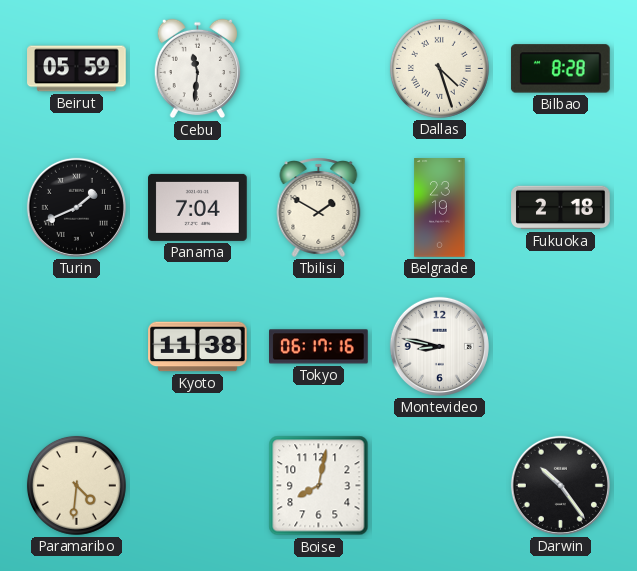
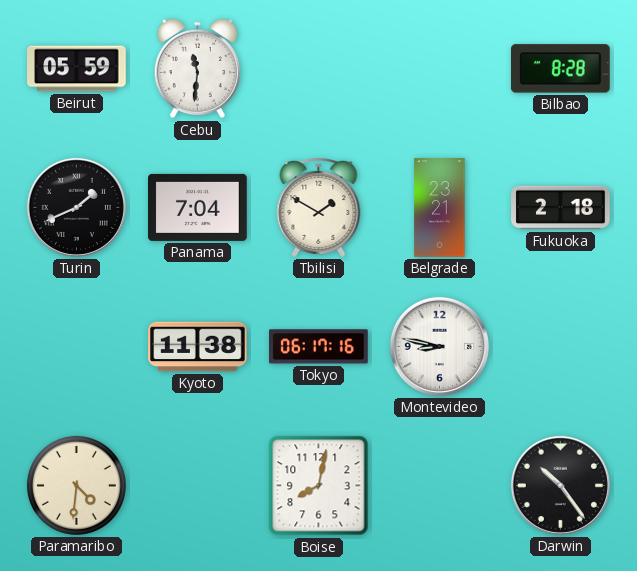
Dallas: 4:27 -> none (439, 68)
Belgrade: 23:19 -> 23:21 (440, 208)
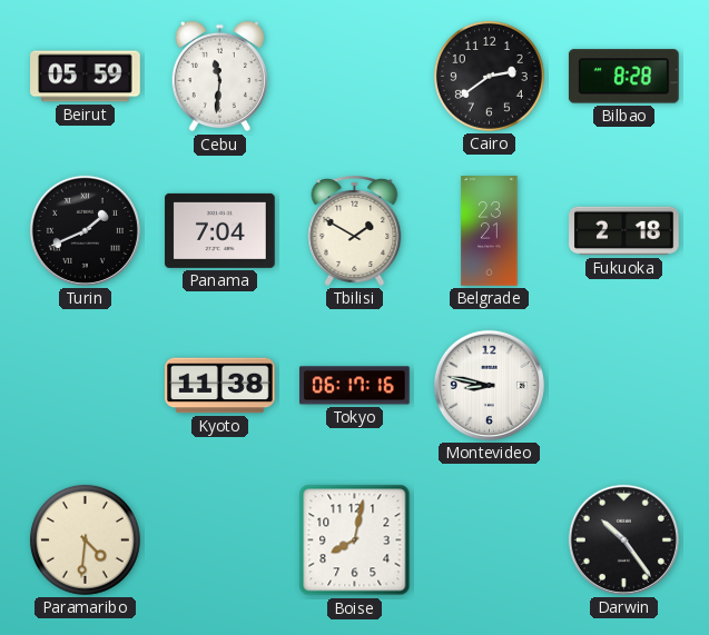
Cairo: none -> 2:39 (489, 76)
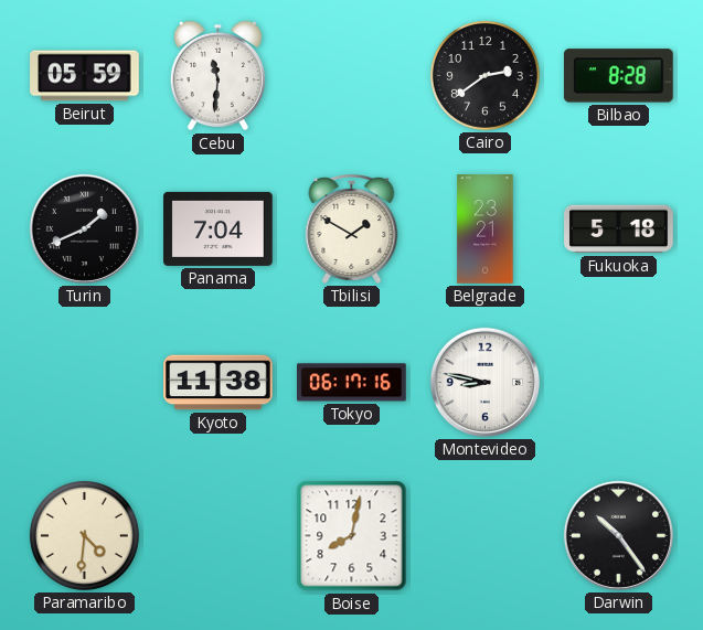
Fukuoka: 2:18 -> 5:18 (619, 229)
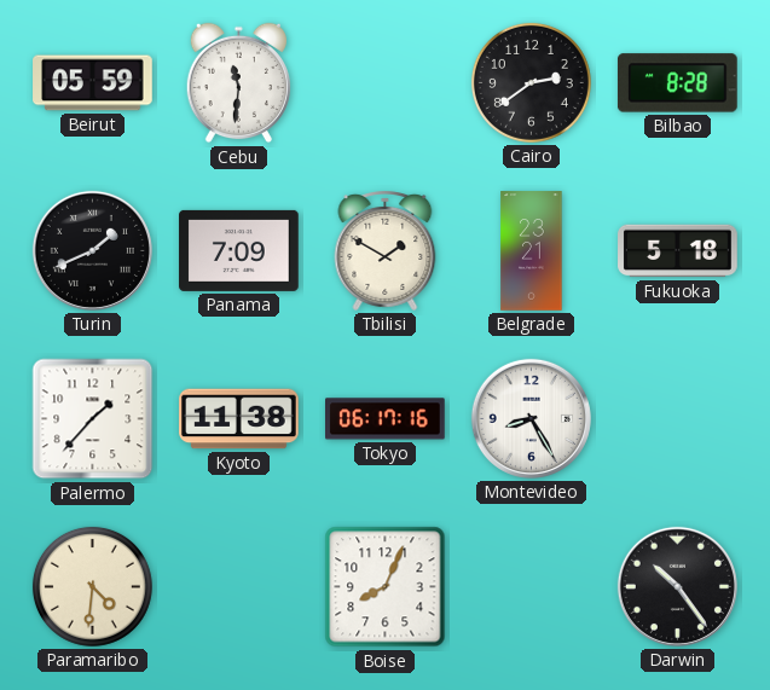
Panama: 7:04 -> 7:09 (239, 250)
Palermo: none -> 1:37 (93, 419)
Montevideo: 8:47 -> 8:25 (531, 418)
Boise: 8:02 -> 8:04 (386, 587)
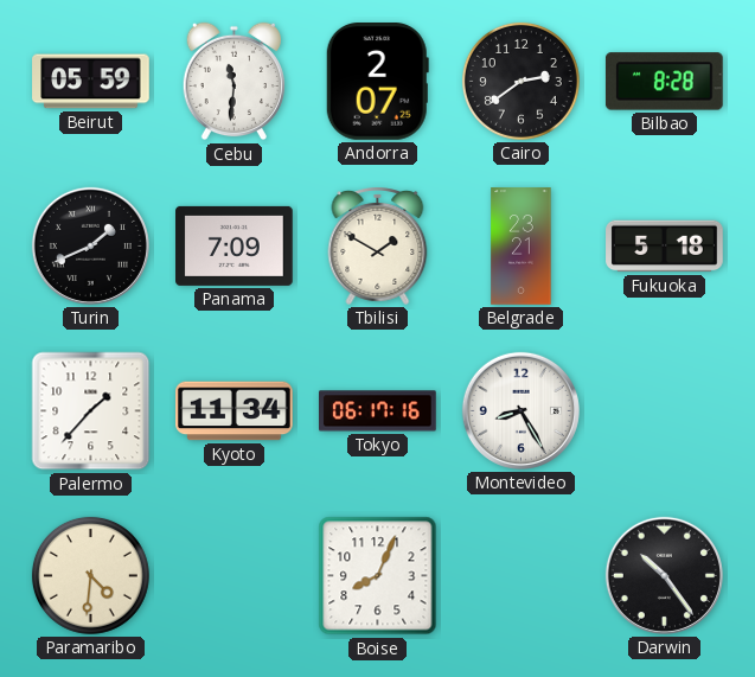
Andorra: none -> 2:07 (377, 82)
Kyoto: 11:38 -> 11:34 (235, 411)
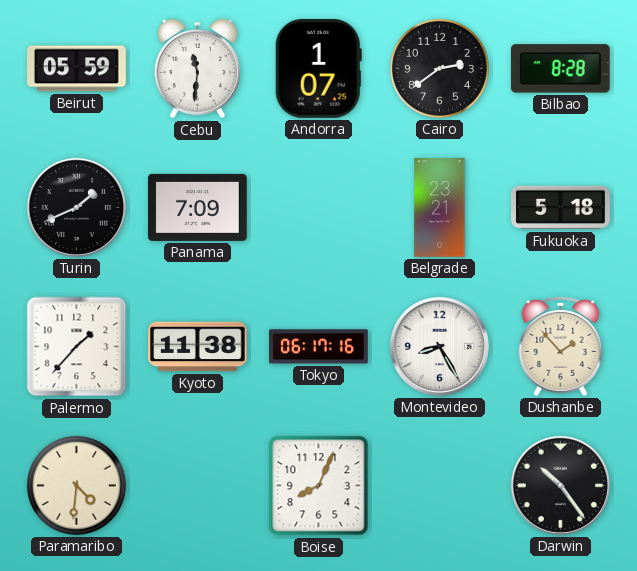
Andorra: 2:07 -> 1:07 (318, 69)
Tbilisi: 1:50 -> none (378, 247)
Kyoto: 11:34 -> 11:38 (198, 347)
Dushanbe: none -> 1:53 (561, 347)
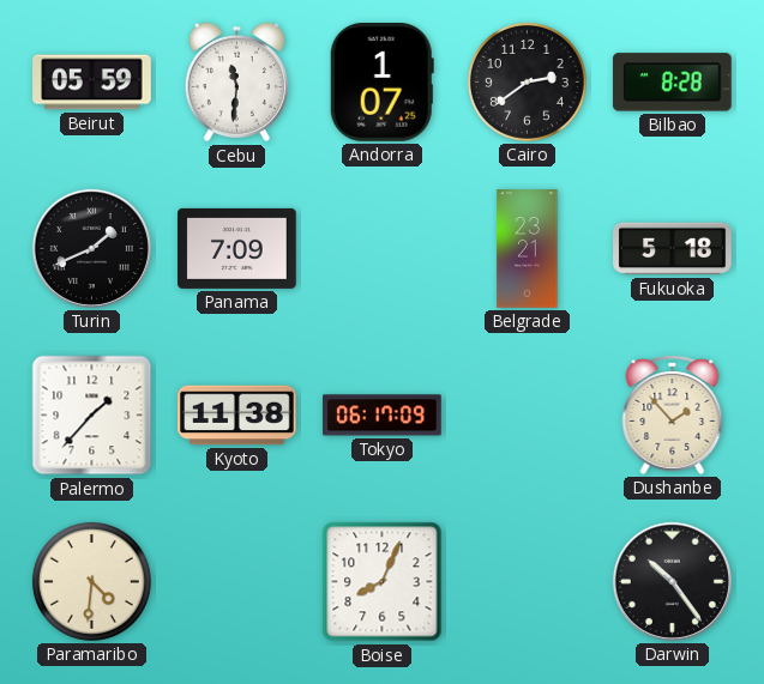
Tokyo: 06:17:16 -> 06:17:09 (383, 416)
Montevideo: 8:25 -> none (439, 346)
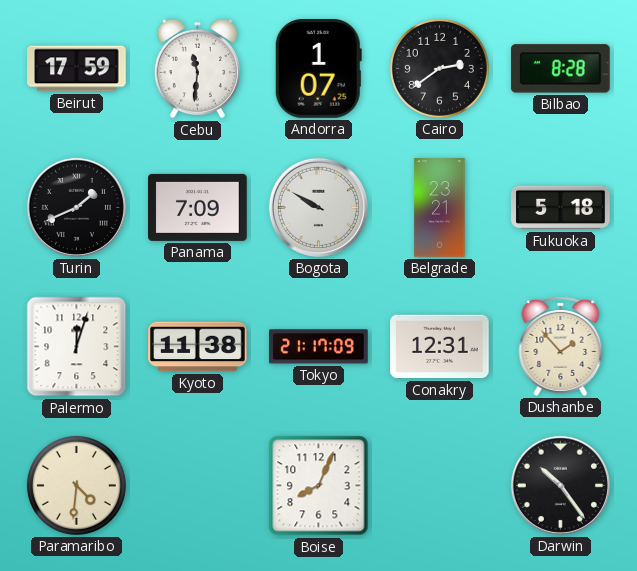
Beirut: 05:59 -> 17:59 (77, 69)
Bogota: none -> 9:50 (318, 207)
Palermo: 1:37 -> 12:03 (77, 347)
Tokyo: 06:17 -> 21:17 (319, 347)
Conakry: none -> 12:31 (440, 347)
